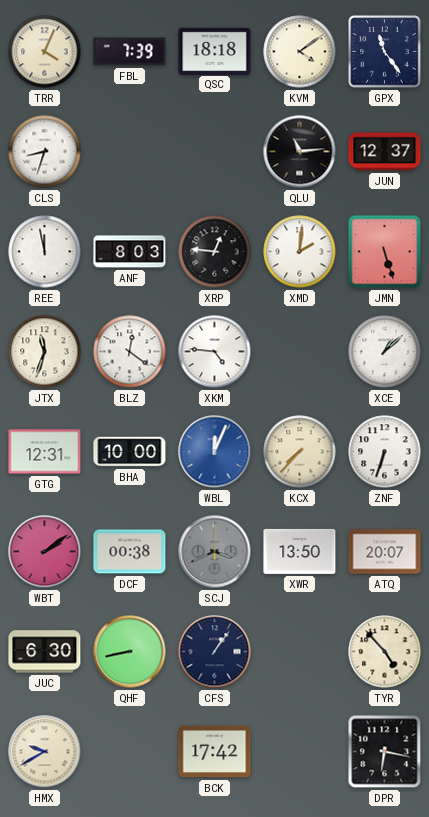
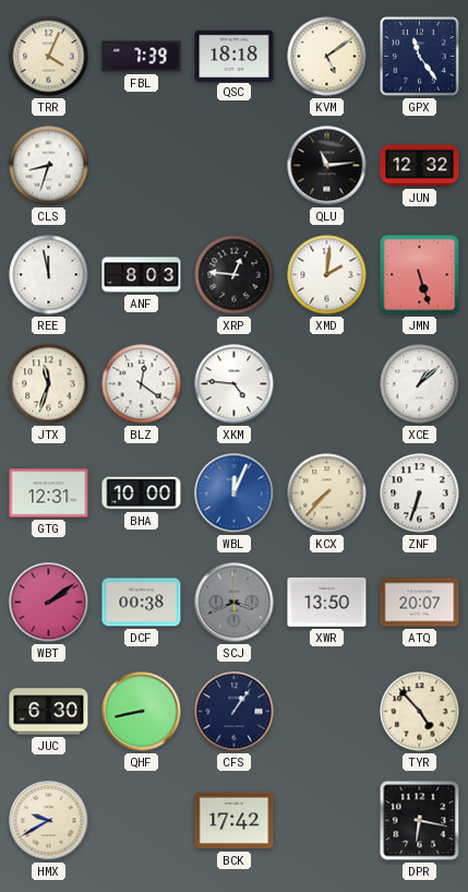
KVM: 4:09 -> 5:09 (327, 57)
JUN: 12:37 -> 12:32 (420, 166)
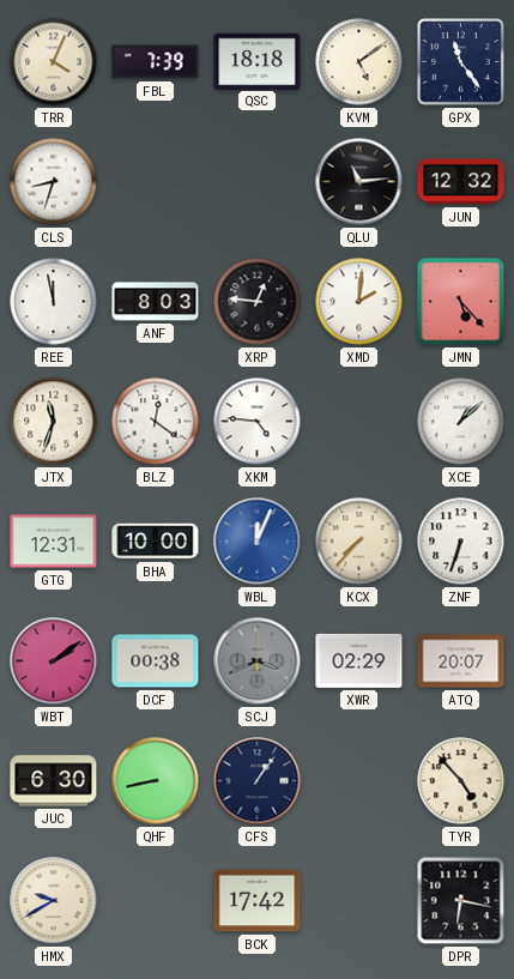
JMN: 5:27 -> 5:23 (461, 302)
XWR: 13:50 -> 02:29 (359, 660)
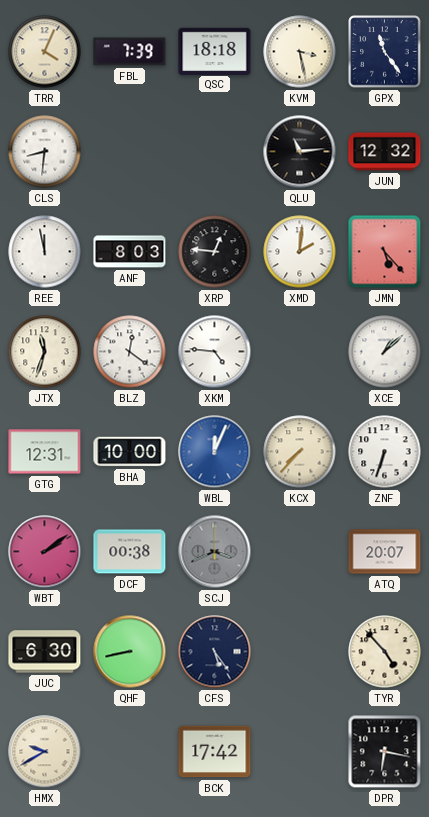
KVM: 5:09 -> 3:28 (300, 52)
CLS: 8:33 -> 8:31 (45, 152)
XWR: 02:29 -> none (359, 660)
CFS: 1:06 -> 5:24 (215, 652)
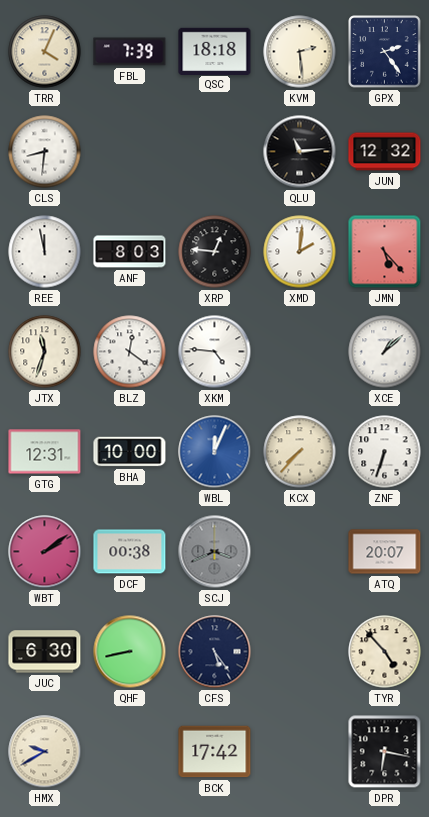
KVM: 3:28 -> 2:29 (300, 52)
GPX: 11:24 -> 2:24 (385, 52)
